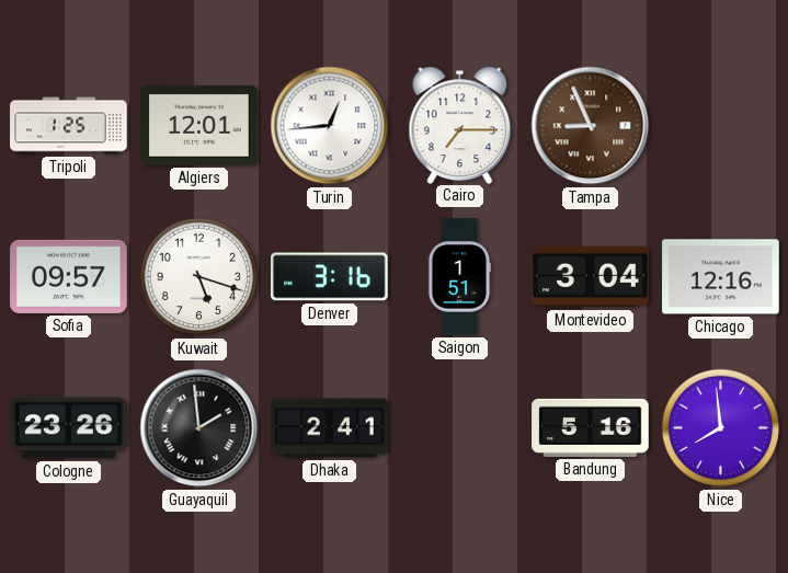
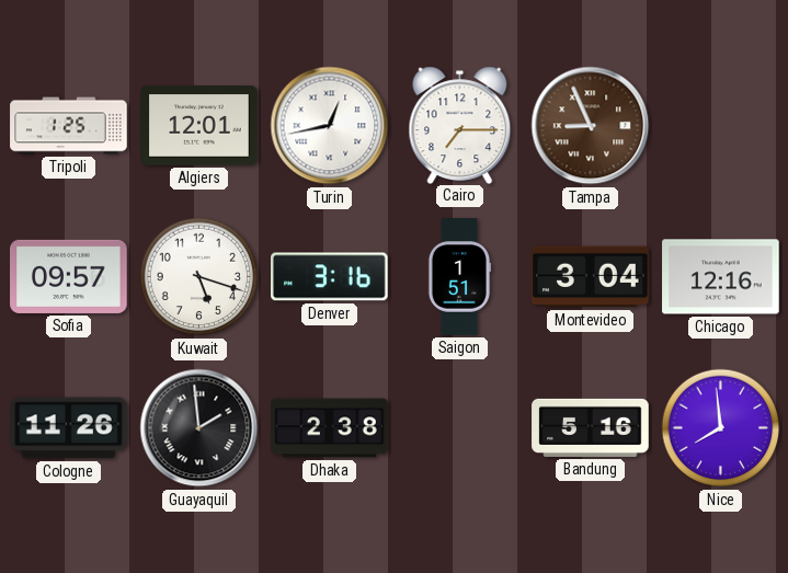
Turin: 12:44 -> 12:43 (330, 126)
Cologne: 23:26 -> 11:26 (69, 428)
Dhaka: 2:41 -> 2:38 (330, 428)
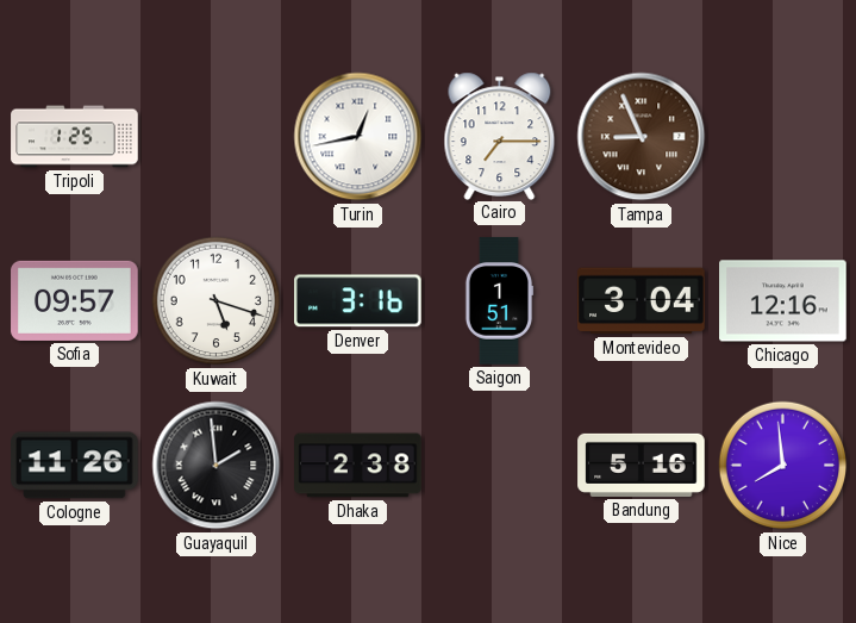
Algiers: 12:01 -> none (199, 126)
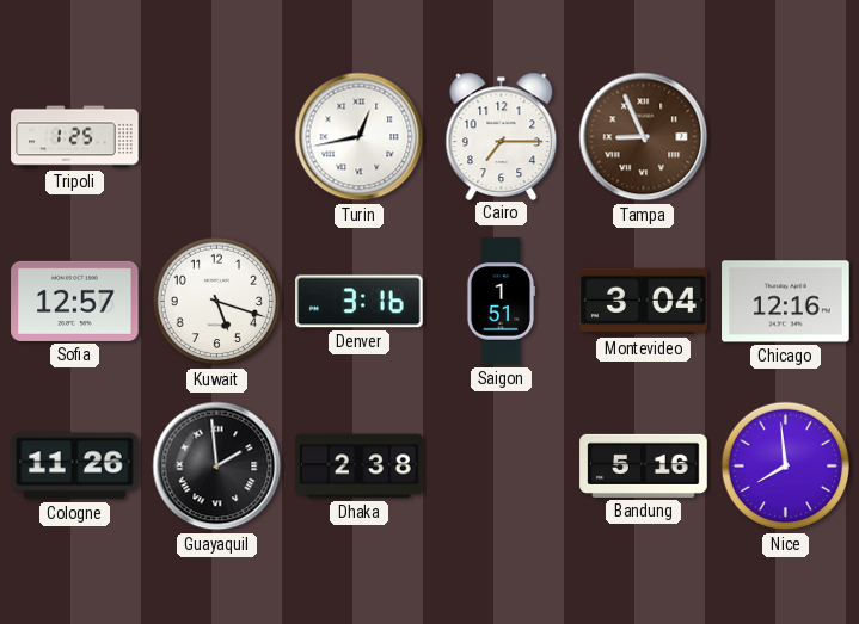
Sofia: 09:57 -> 12:57 (75, 301)
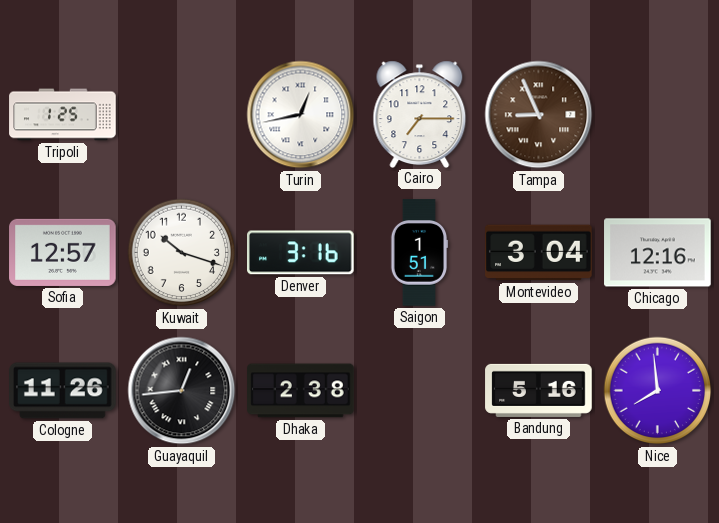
Kuwait: 5:18 -> 10:18 (182, 253)
Guayaquil: 1:59 -> 12:44 (182, 391)
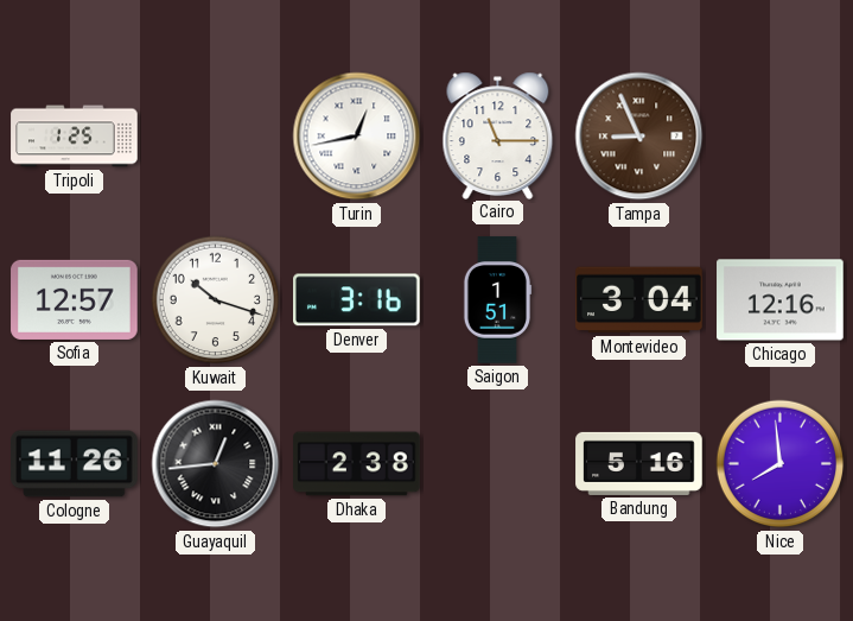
Cairo: 7:15 -> 11:15 (498, 135)
